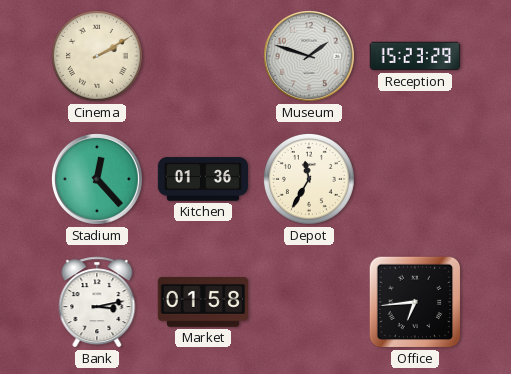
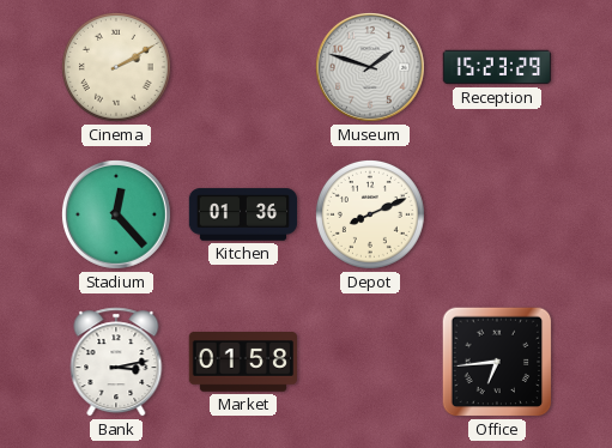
Depot: 11:35 -> 8:11 (370, 214)
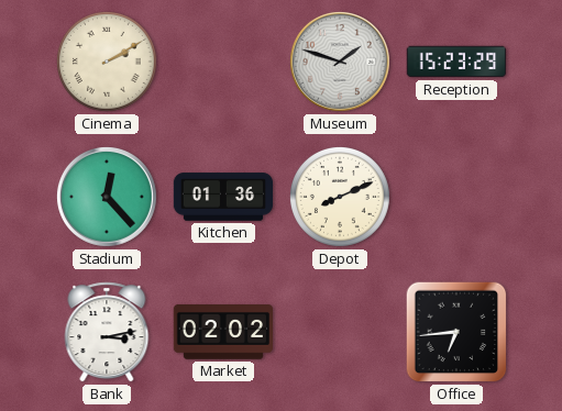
Market: 01:58 -> 02:02 (222, 333)
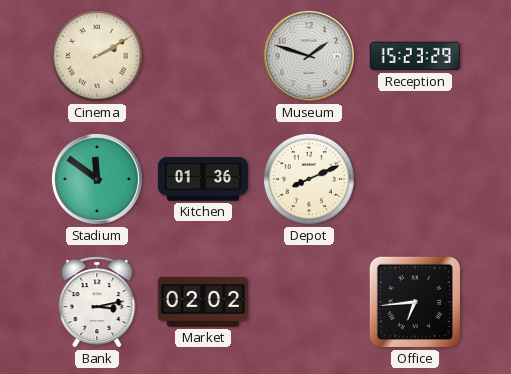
Stadium: 12:23 -> 11:51 (97, 179)
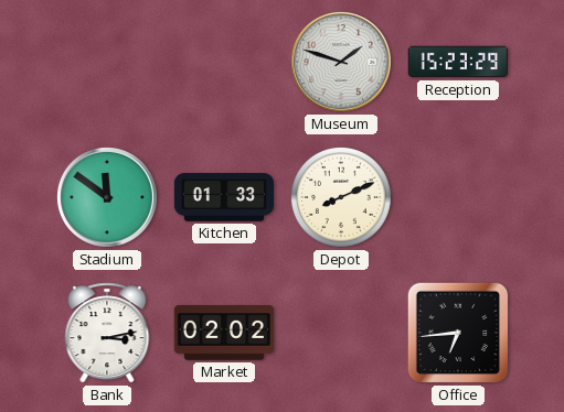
Cinema: 2:10 -> none (97, 56)
Kitchen: 01:36 -> 01:33 (224, 197)
